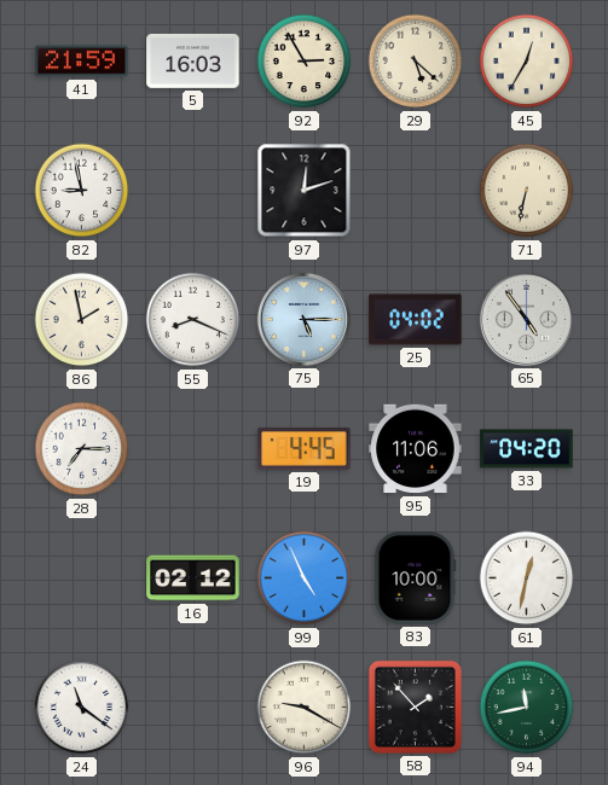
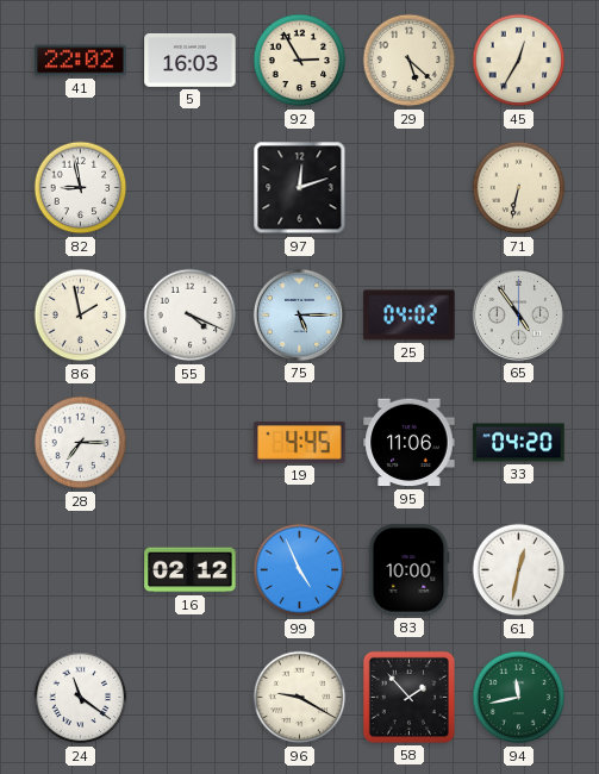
41: 21:59 -> 22:02 (81, 61)
55: 8:19 -> 4:19 (191, 316)
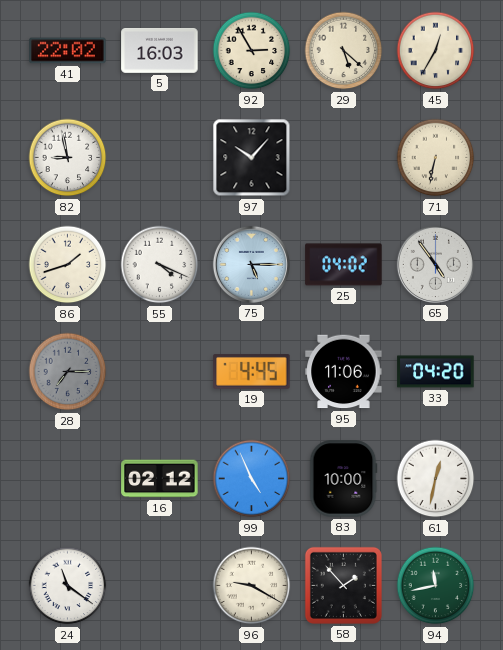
97: 12:12 -> 10:07 (252, 158)
86: 1:58 -> 1:42 (68, 265)
28 dial: white -> grey (68, 372)
